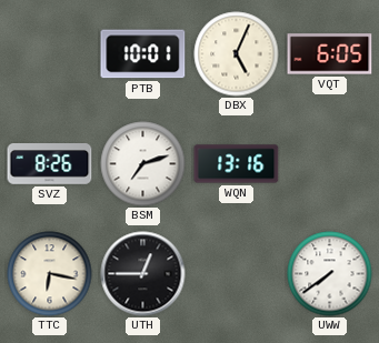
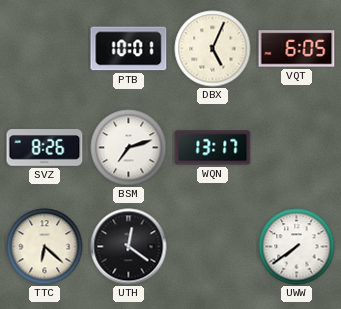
WQN: 13:16 -> 13:17 (213, 148)
TTC: 6:17 -> 6:22 (45, 247)
UTH: 12:45 -> 12:21 (129, 247)
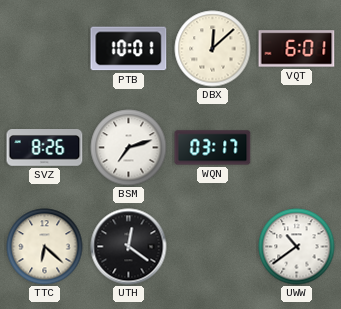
DBX: 5:04 -> 12:08 (213, 49)
VQT: 6:05 -> 6:01 (297, 49)
WQN: 13:17 -> 03:17 (213, 148)
UWW: 7:39 -> 10:39 (297, 247)
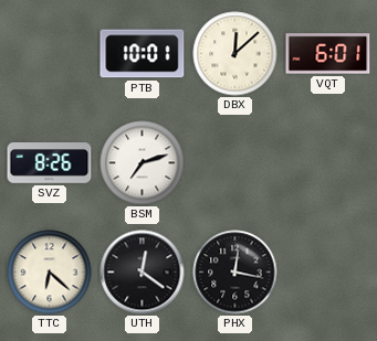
WQN: 03:17 -> none (213, 148)
PHX: none -> 12:17 (235, 273)
UWW: 10:39 -> none (297, 247)
